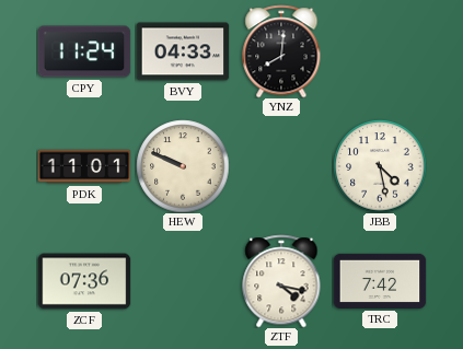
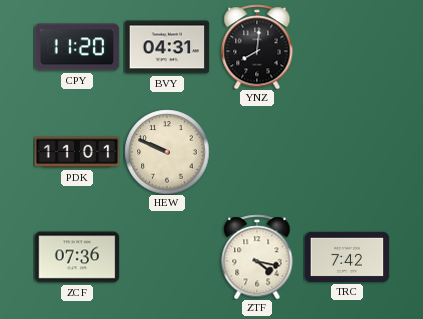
CPY: 11:24 -> 11:20 (77, 47)
BVY: 04:33 -> 04:31 (167, 47)
JBB: 4:28 -> none (380, 166)
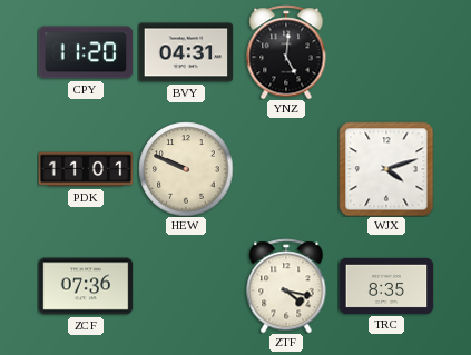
YNZ: 8:01 -> 5:01 (286, 52)
WJX: none -> 4:12 (386, 169)
TRC: 7:42 -> 8:35 (386, 286)
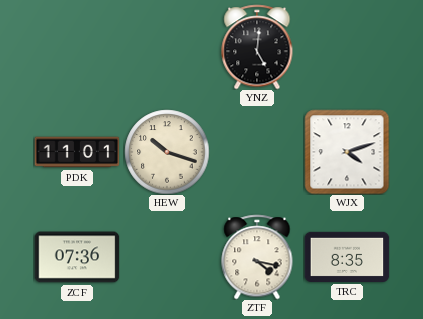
CPY: 11:20 -> none (86, 52)
BVY: 04:31 -> none (186, 52)
HEW: 9:49 -> 10:18 (167, 152)
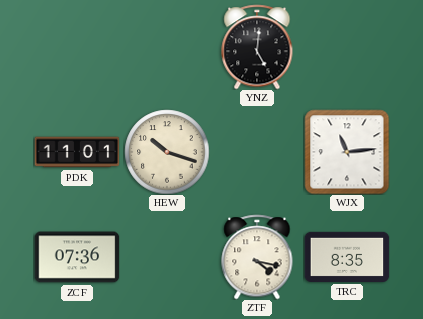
WJX: 4:12 -> 11:14 (347, 152)
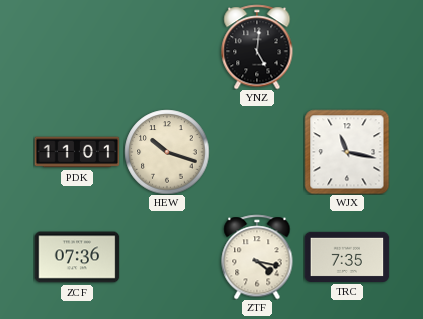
WJX: 11:14 -> 11:17 (347, 152)
TRC: 8:35 -> 7:35 (347, 257)
